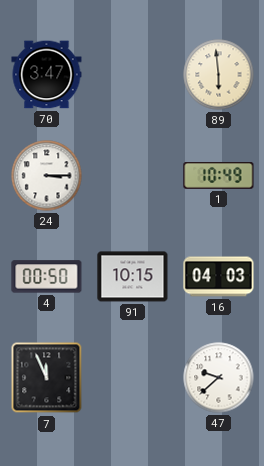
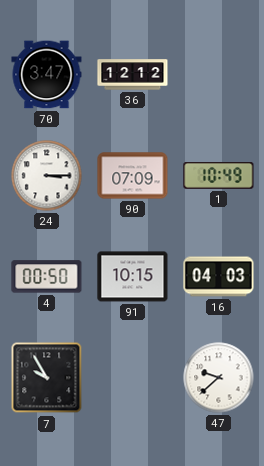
36: none -> 12:12 (133, 75)
89: 5:59 -> none (219, 75)
90: none -> 07:09 (133, 176)
7: 11:56 -> 9:55 (47, 378)
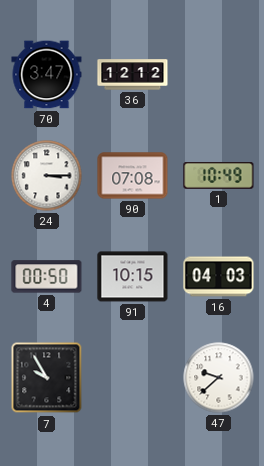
90: 07:09 -> 07:08 (133, 176)
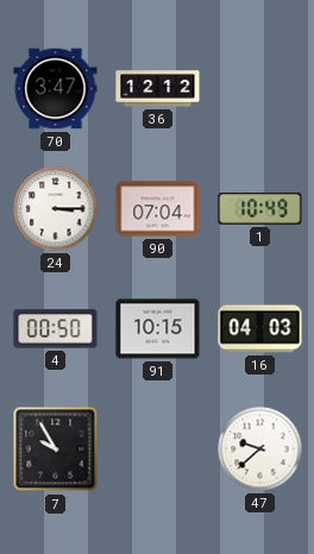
90: 07:08 -> 07:04 (158, 209)
